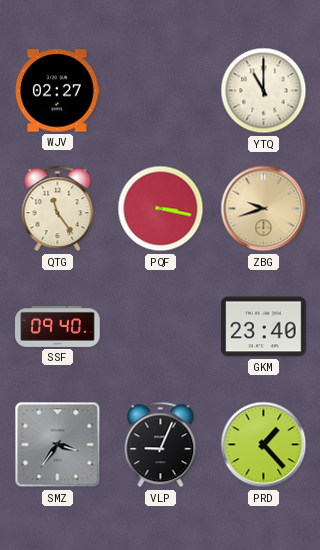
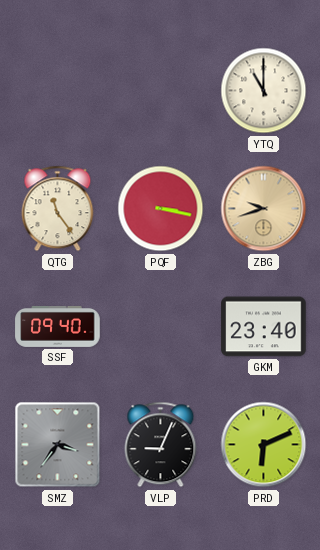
WJV: 02:27 -> none (58, 91)
PRD: 1:23 -> 6:11 (264, 445)
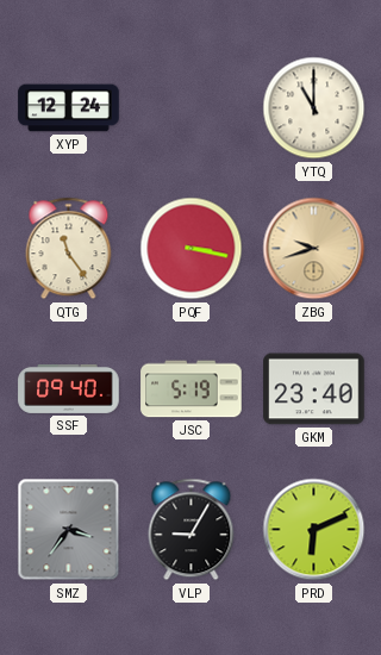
XYP: none -> 12:24 (69, 108)
JSC: none -> 5:19 (192, 389)
VLP: 9:04 -> 9:05 (192, 530)
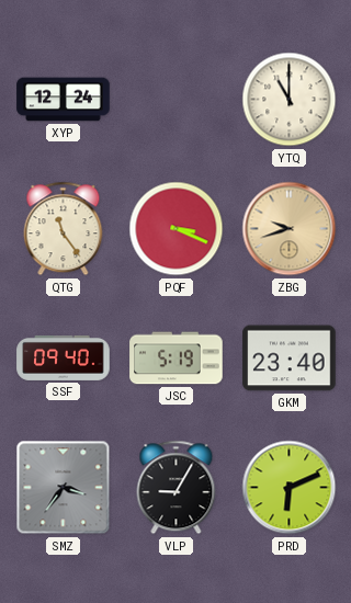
PQF: 3:17 -> 3:19 (177, 229)
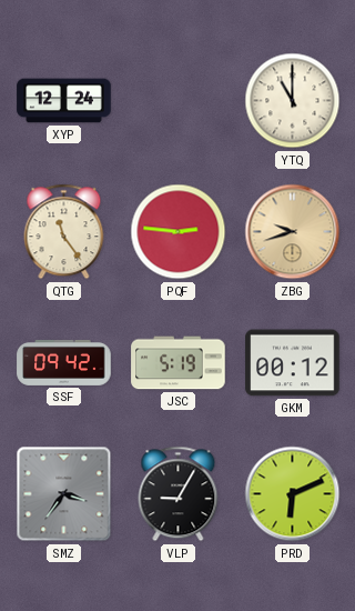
PQF: 3:19 -> 2:46 (179, 232)
SSF: 09:40 -> 09:42 (64, 362)
GKM: 23:40 -> 00:12 (293, 363)
